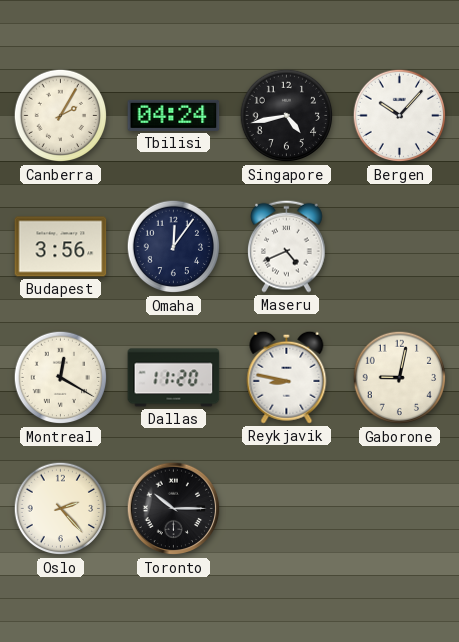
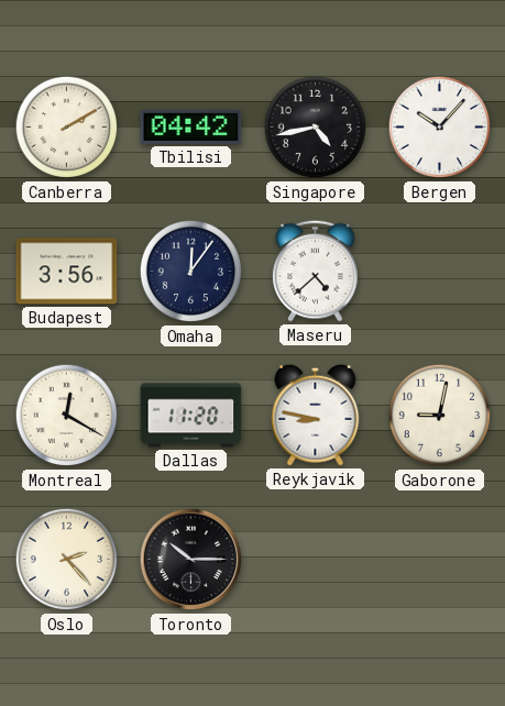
Canberra: 2:05 -> 2:10 (67, 128)
Tbilisi: 04:24 -> 04:42 (191, 126)
Maseru: 4:41 -> 4:38 (316, 271)
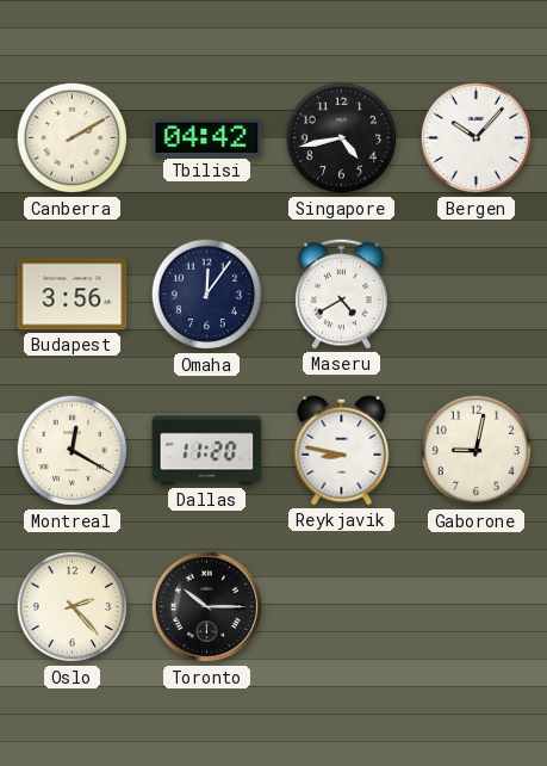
Maseru: 4:38 -> 4:40 (342, 294)
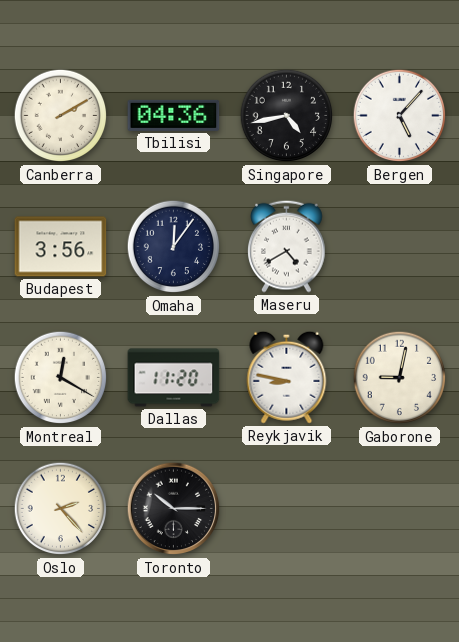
Tbilisi: 04:42 -> 04:36 (174, 115)
Bergen: 10:07 -> 5:07 (400, 116)
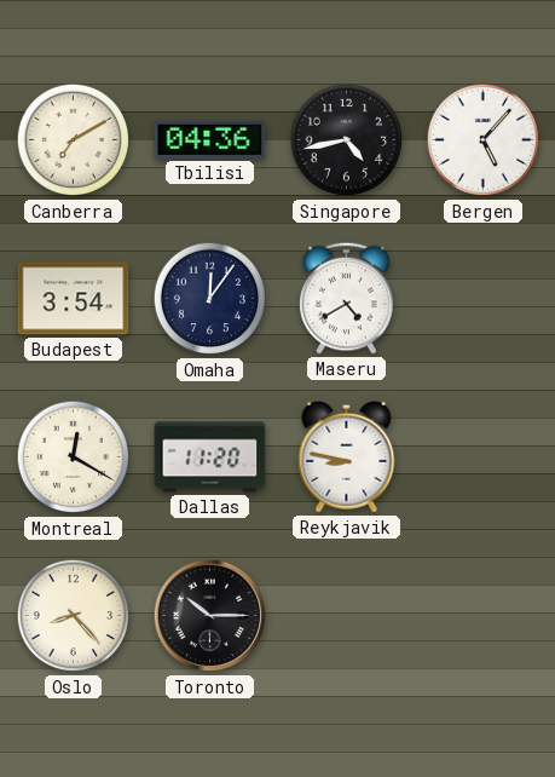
Canberra: 2:10 -> 7:10 (74, 140)
Budapest: 3:56 -> 3:54 (74, 299)
Gaborone: 9:02 -> none (400, 378)
Oslo: 2:23 -> 8:23 (74, 616)
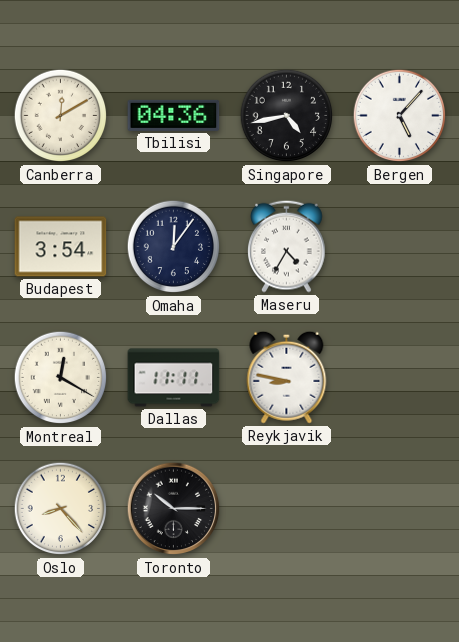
Canberra: 7:10 -> 12:10 (61, 116)
Maseru: 4:40 -> 4:35 (287, 246)
Dallas: 11:20 -> 11:11 (174, 378)
